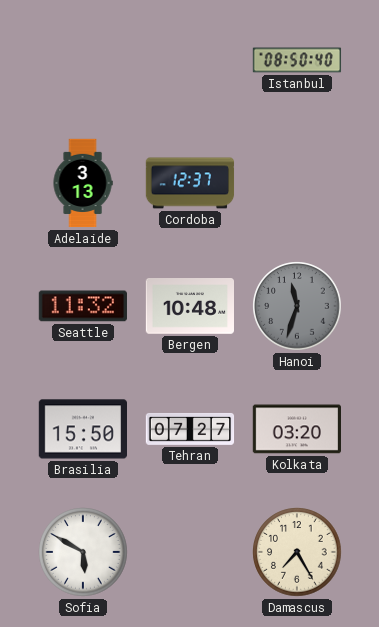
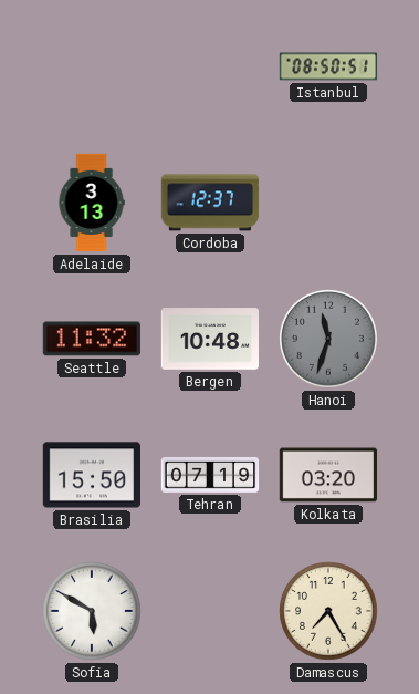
Istanbul: 08:50:40 -> 08:50:51 (328, 66)
Tehran: 07:27 -> 07:19 (210, 475)
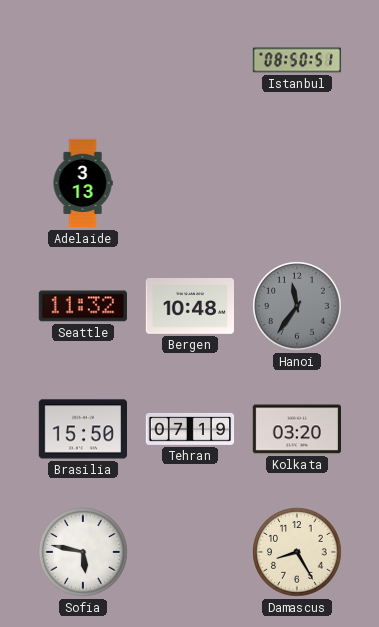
Cordoba: 12:37 -> none (210, 203)
Hanoi: 11:33 -> 11:36 (297, 306)
Sofia: 5:50 -> 5:47 (83, 552)
Damascus: 7:25 -> 8:25 (297, 552)
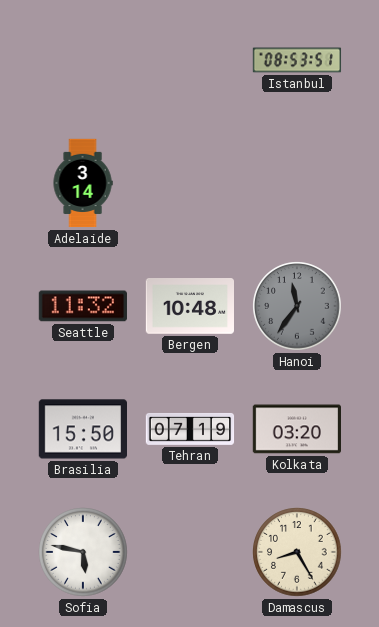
Istanbul: 08:50 -> 08:53 (297, 60)
Adelaide: 3:13 -> 3:14 (83, 183)
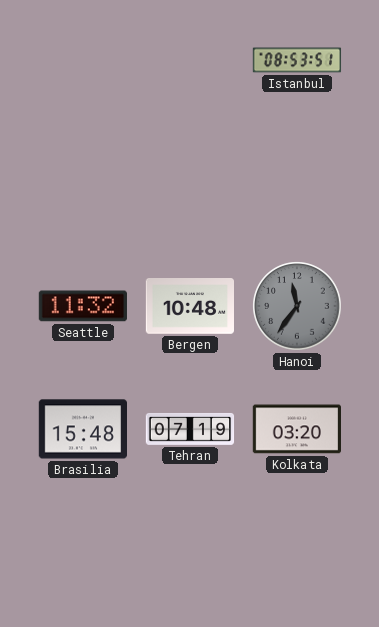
Adelaide: 3:14 -> none (83, 183)
Brasilia: 15:50 -> 15:48 (82, 429)
Sofia: 5:47 -> none (83, 552)
Damascus: 8:25 -> none (297, 552)
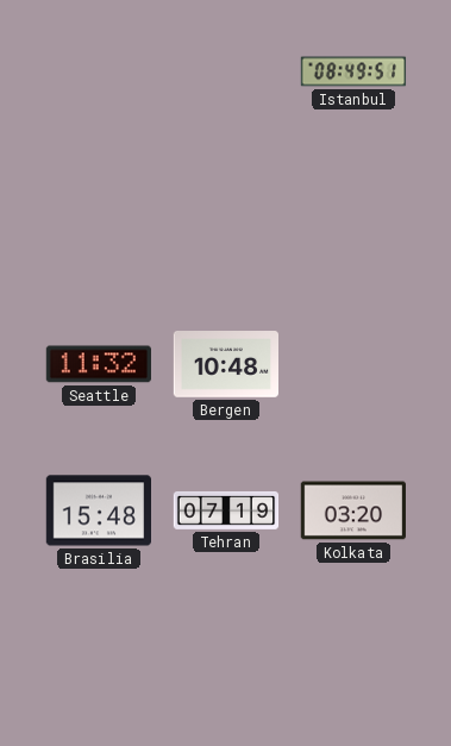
Istanbul: 08:53 -> 08:49 (353, 71)
Hanoi: 11:36 -> none (297, 306)
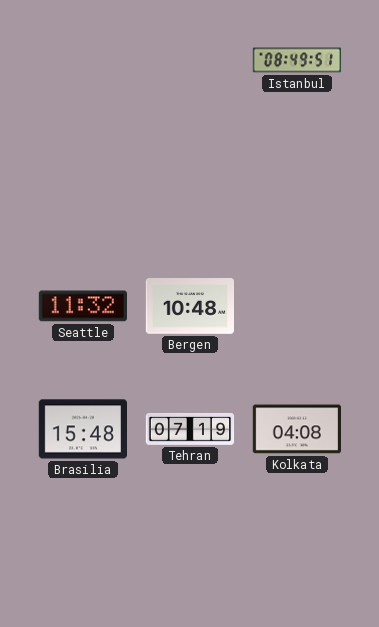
Kolkata: 03:20 -> 04:08 (296, 429)
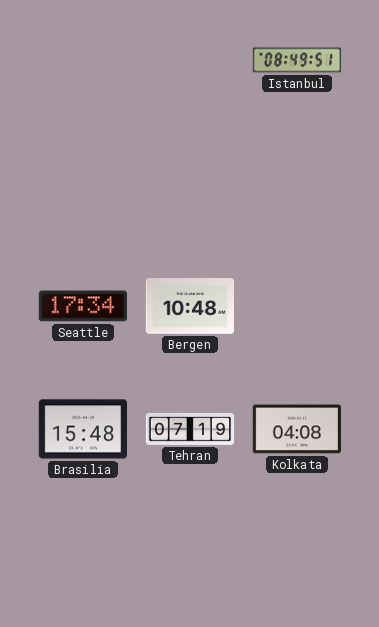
Seattle: 11:32 -> 17:34 (83, 306)
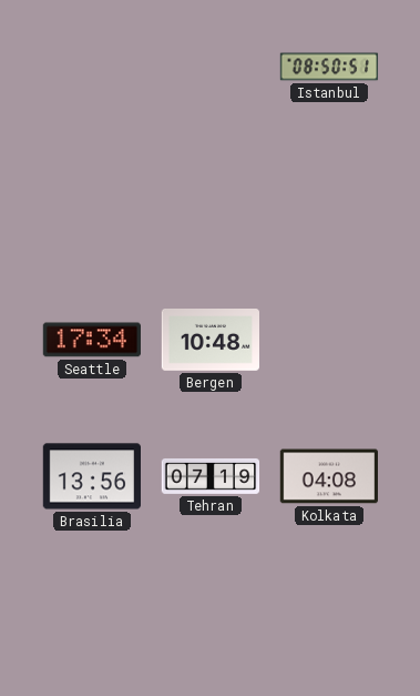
Istanbul: 08:49 -> 08:50 (329, 67)
Brasilia: 15:48 -> 13:56 (91, 476)
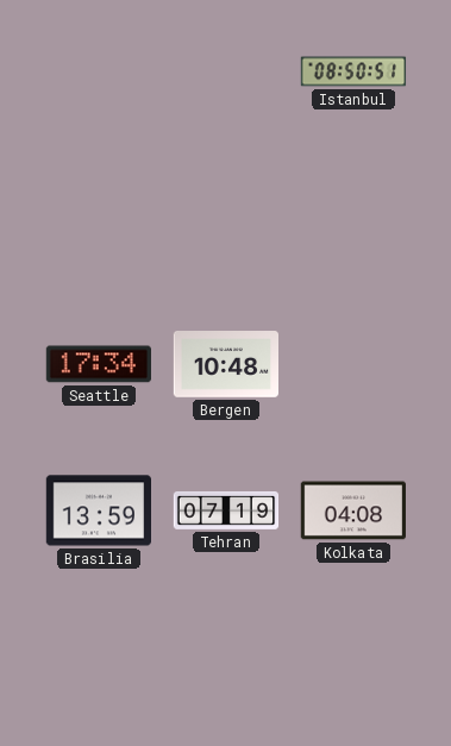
Brasilia: 13:56 -> 13:59 (98, 510)
